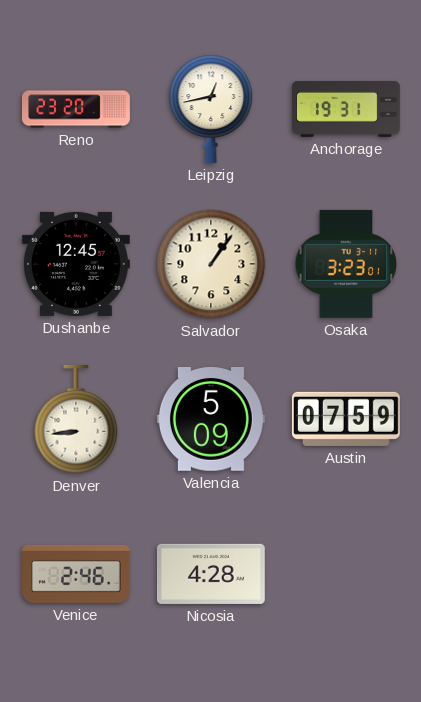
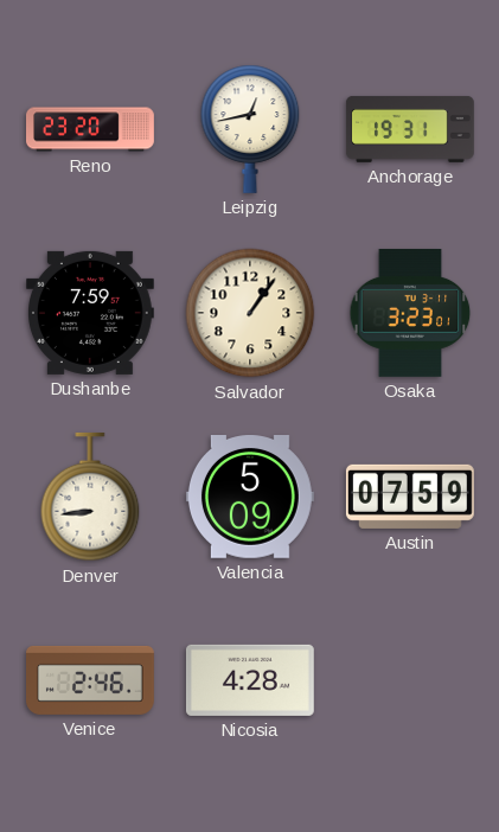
Dushanbe: 12:45 -> 7:59 (90, 313)
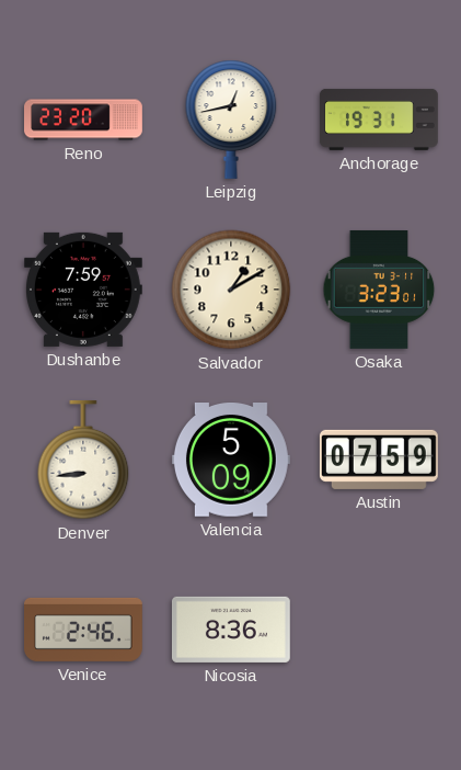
Salvador: 1:06 -> 1:10 (231, 290)
Nicosia: 4:28 -> 8:36 (231, 630)
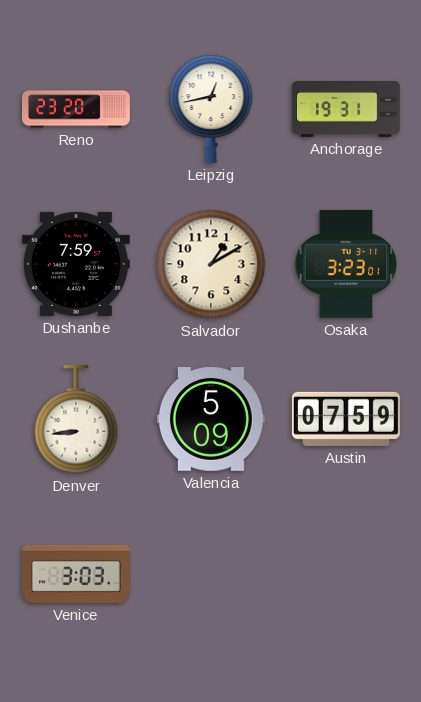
Venice: 2:46 -> 3:03 (77, 574)
Nicosia: 8:36 -> none (231, 630)
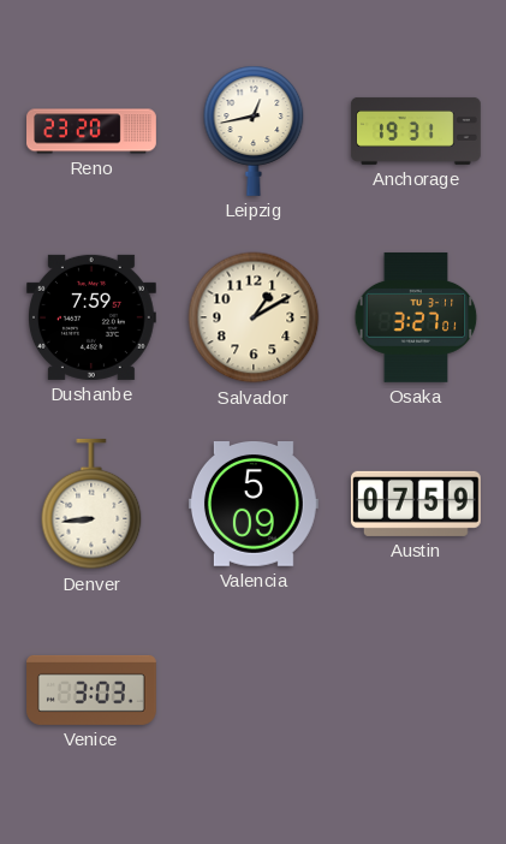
Osaka: 3:23 -> 3:27 (416, 317)
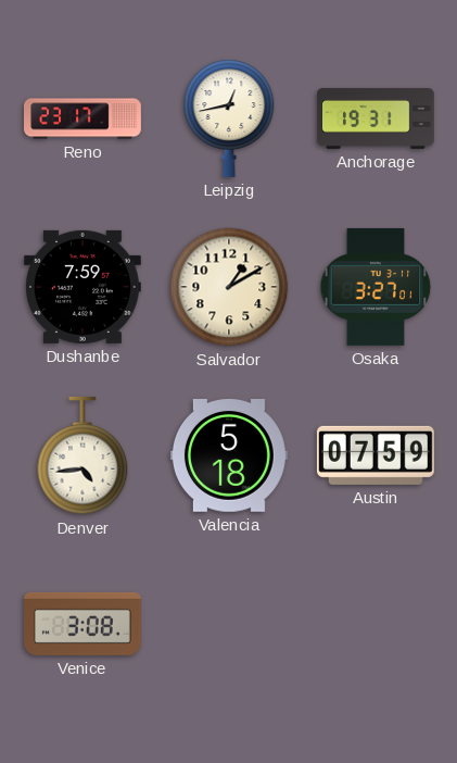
Reno: 23:20 -> 23:17 (84, 118)
Denver: 8:44 -> 4:44 (82, 455)
Valencia: 5:09 -> 5:18 (229, 456)
Venice: 3:03 -> 3:08 (84, 624)
